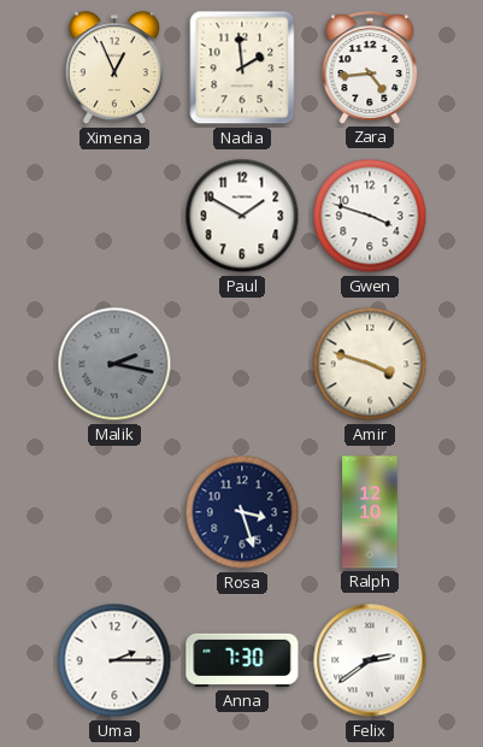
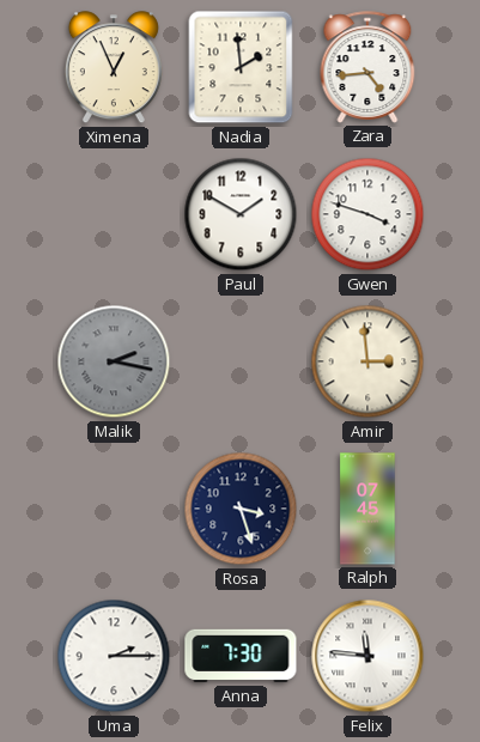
Amir: 3:48 -> 2:59 (367, 361)
Ralph: 12:10 -> 07:45 (367, 509)
Felix: 2:39 -> 11:46 (367, 656)
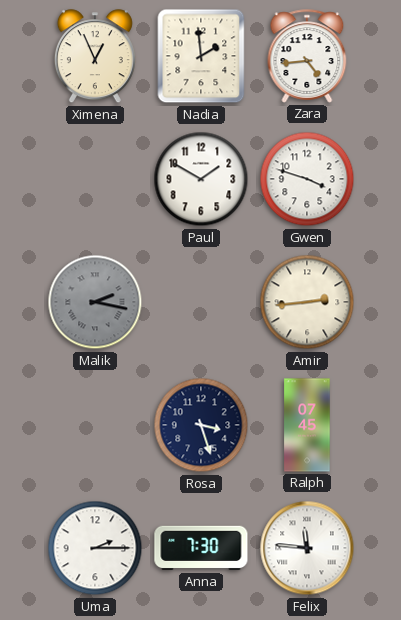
Amir: 2:59 -> 2:44 (307, 302)
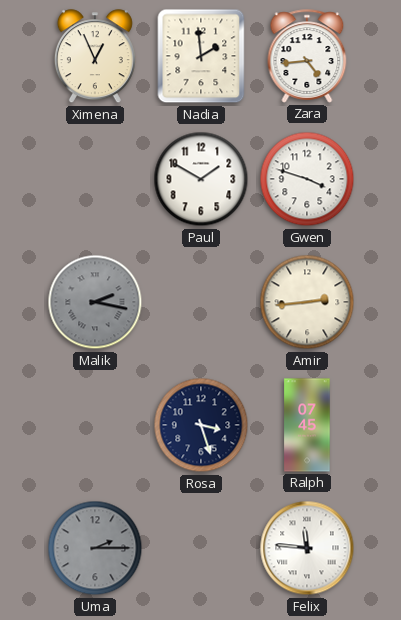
Uma dial: white -> grey (95, 548)
Anna: 7:30 -> none (201, 548)
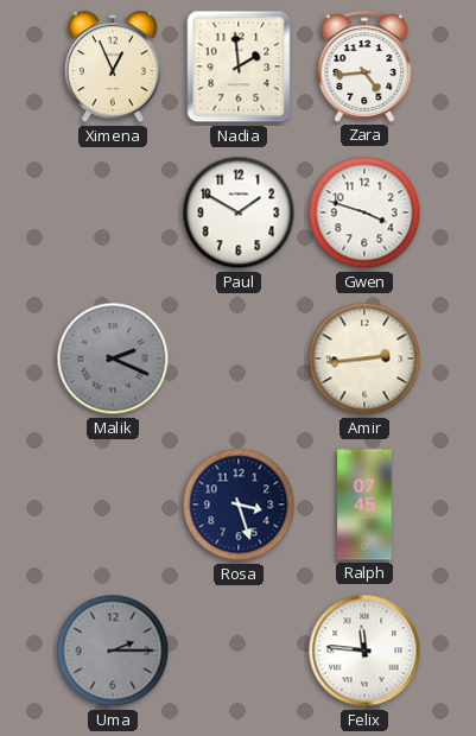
Malik: 2:17 -> 2:19 (113, 359)
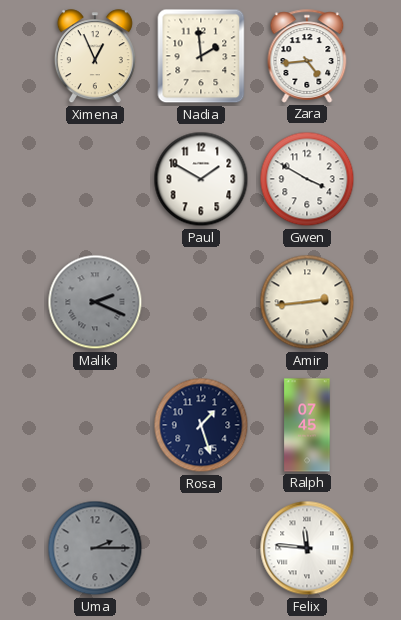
Gwen: 3:48 -> 3:50 (307, 179)
Rosa: 3:27 -> 1:27 (201, 425)
